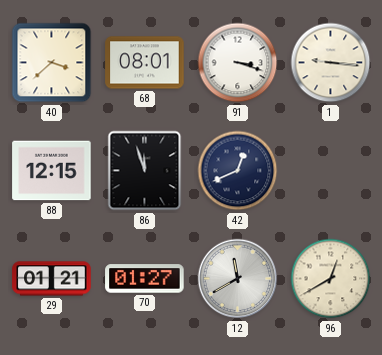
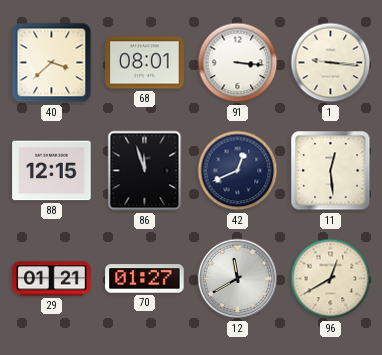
91: 3:18 -> 3:16 (238, 63)
11: none -> 12:29 (331, 171)
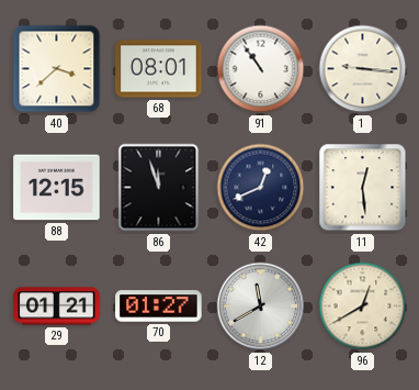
91: 3:16 -> 10:54 (261, 69)
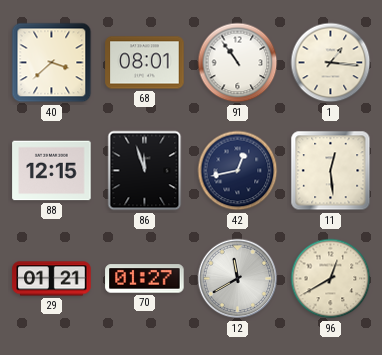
1: 9:16 -> 1:16 (331, 63)
42: 12:41 -> 12:43 (238, 171)
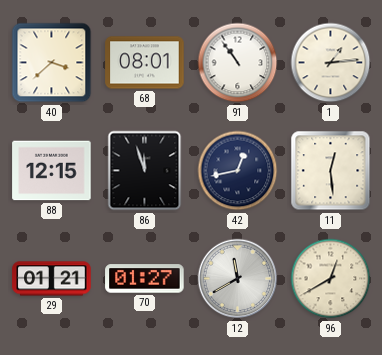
1: 1:16 -> 1:14 (331, 63)
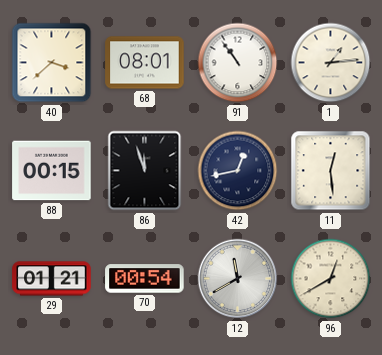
88: 12:15 -> 00:15 (52, 171)
70: 01:27 -> 00:54 (145, 279)
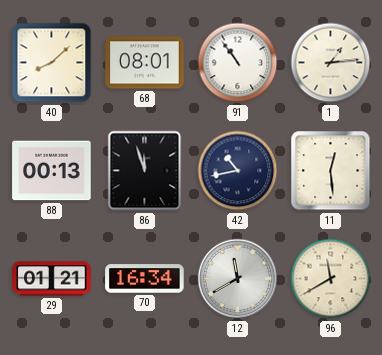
40: 3:38 -> 8:08 (52, 63)
88: 00:15 -> 00:13 (52, 171)
42: 12:43 -> 10:43 (238, 171)
70: 00:54 -> 16:34 (145, 279)
96: 12:40 -> 11:40 (331, 279)
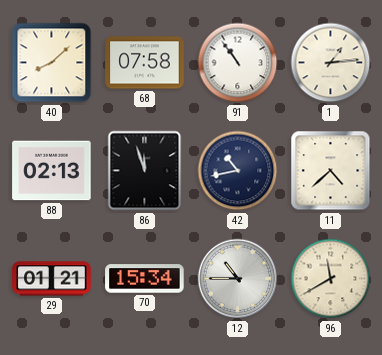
68: 08:01 -> 07:58 (145, 63)
88: 00:13 -> 02:13 (52, 171)
11: 12:29 -> 4:38 (331, 171)
70: 16:34 -> 15:34 (145, 279)
12: 11:40 -> 10:45 (238, 279)
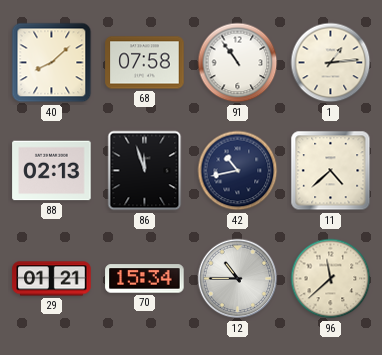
96: 11:40 -> 11:38 (331, 279)
